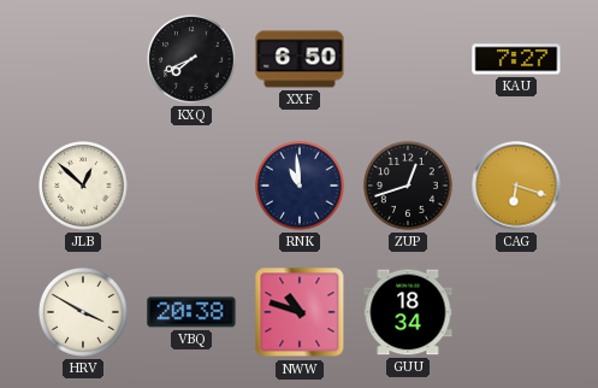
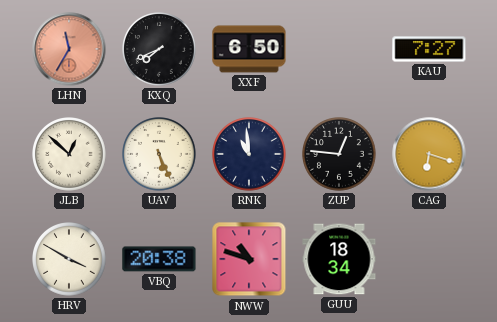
LHN: none -> 11:35 (69, 49)
UAV: none -> 5:26 (160, 155)
ZUP: 12:42 -> 12:46 (340, 155)
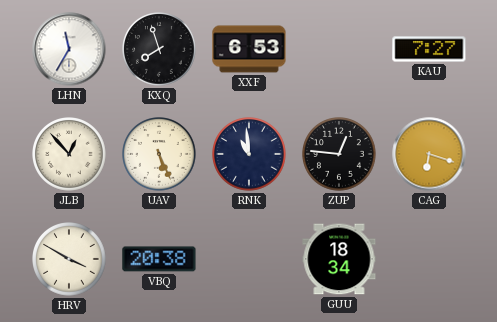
LHN dial: salmon -> white (69, 49)
KXQ: 7:41 -> 7:57 (160, 50)
XXF: 6:50 -> 6:53 (249, 49)
JLB: 12:52 -> 12:53 (70, 155)
NWW: 10:48 -> none (249, 259)
